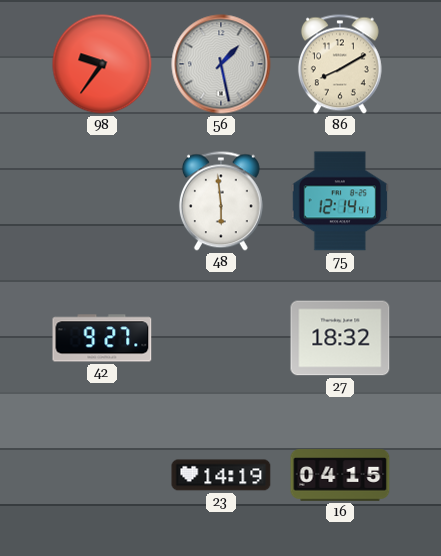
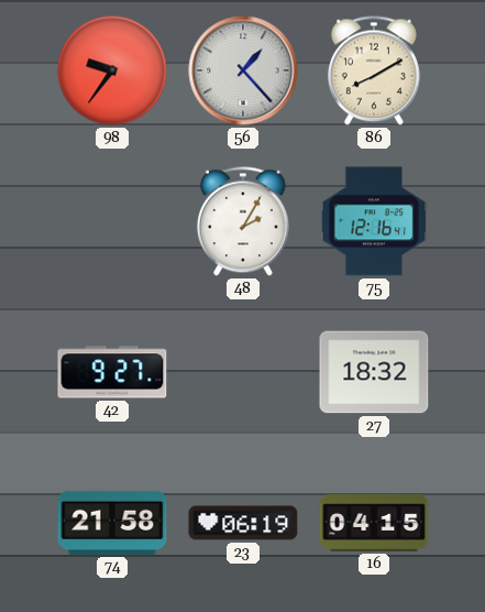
56: 1:28 -> 1:23 (243, 70)
48: 5:59 -> 2:05 (243, 221)
75: 12:14 -> 12:16 (373, 221)
74: none -> 21:58 (112, 523)
23: 14:19 -> 06:19 (243, 523)
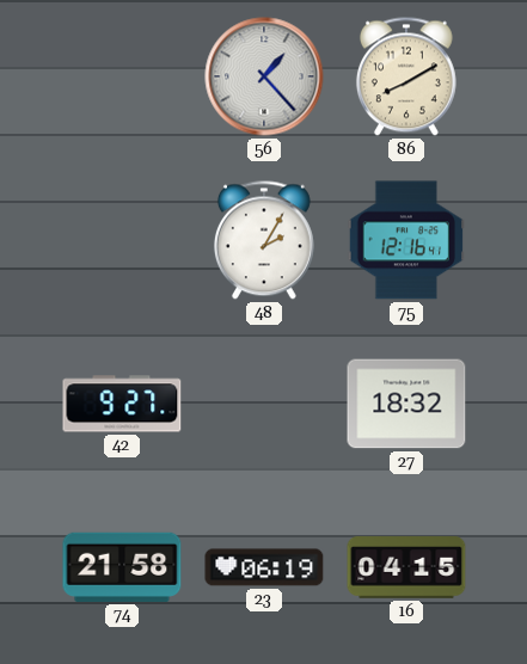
98: 9:36 -> none (112, 70)
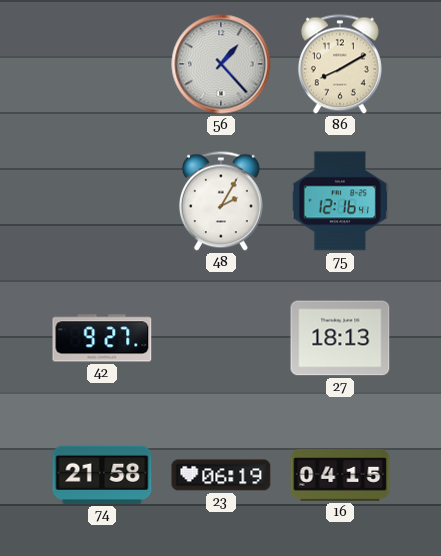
27: 18:32 -> 18:13 (340, 338)
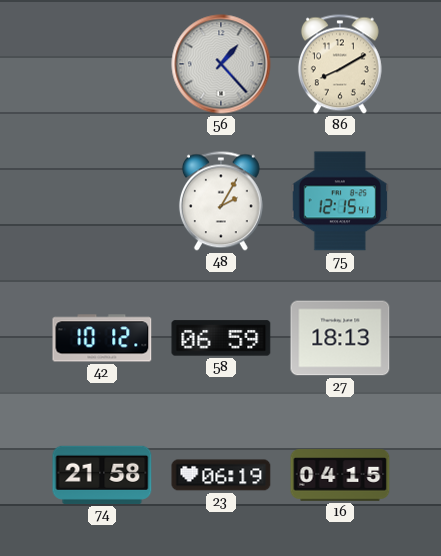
75: 12:16 -> 12:15 (339, 201)
42: 9:27 -> 10:12 (102, 338)
58: none -> 06:59 (221, 338)
